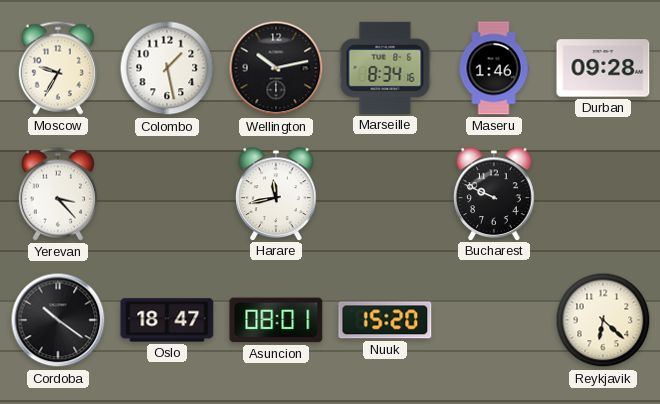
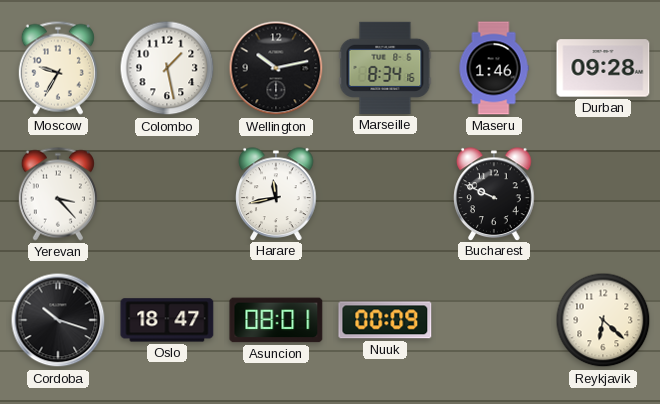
Cordoba: 10:21 -> 10:18 (58, 320)
Nuuk: 15:20 -> 00:09 (385, 320)
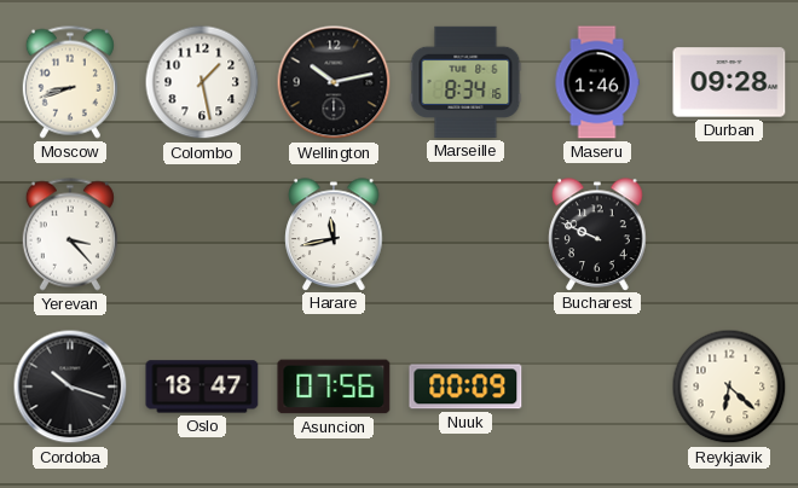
Moscow: 9:35 -> 8:42 (70, 82)
Asuncion: 08:01 -> 07:56 (334, 387)
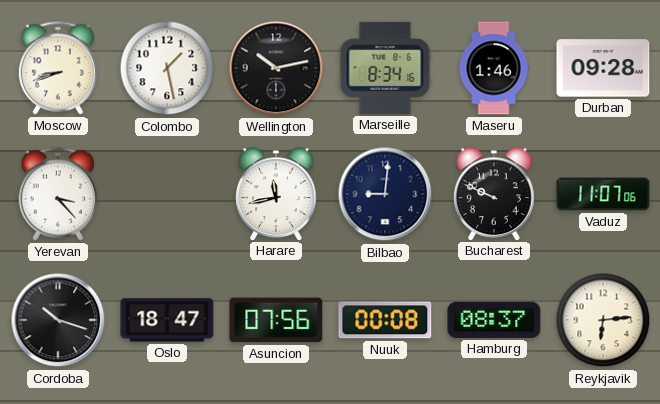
Bilbao: none -> 9:01 (385, 194)
Vaduz: none -> 11:07 (603, 194)
Nuuk: 00:09 -> 00:08 (385, 320)
Hamburg: none -> 08:37 (494, 320)
Reykjavik: 6:22 -> 6:14 (603, 320)
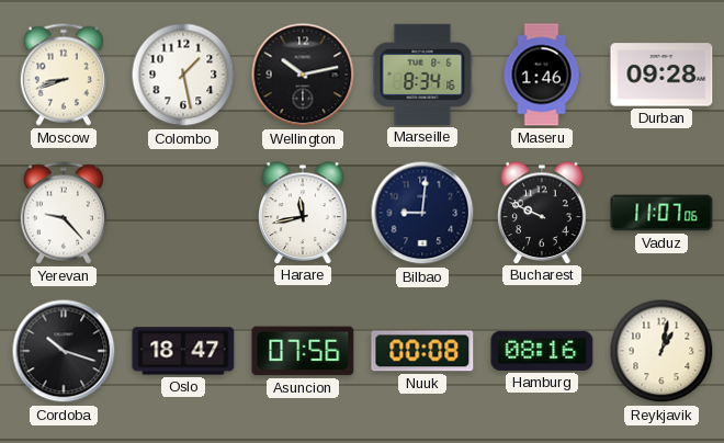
Yerevan: 3:23 -> 9:23 (64, 213)
Hamburg: 08:37 -> 08:16 (542, 351)
Reykjavik: 6:14 -> 1:02 (661, 351)
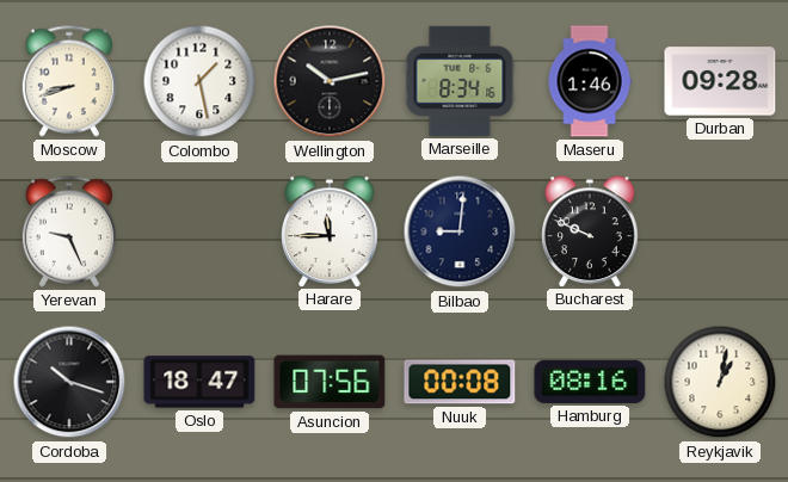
Yerevan: 9:23 -> 9:26 (69, 231)
Harare: 11:43 -> 11:45 (330, 231)
Vaduz: 11:07 -> none (661, 213)
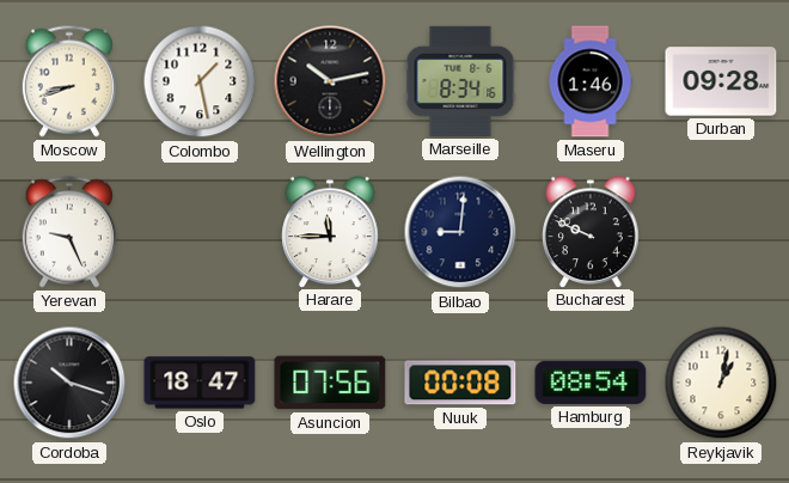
Hamburg: 08:16 -> 08:54 (591, 383)
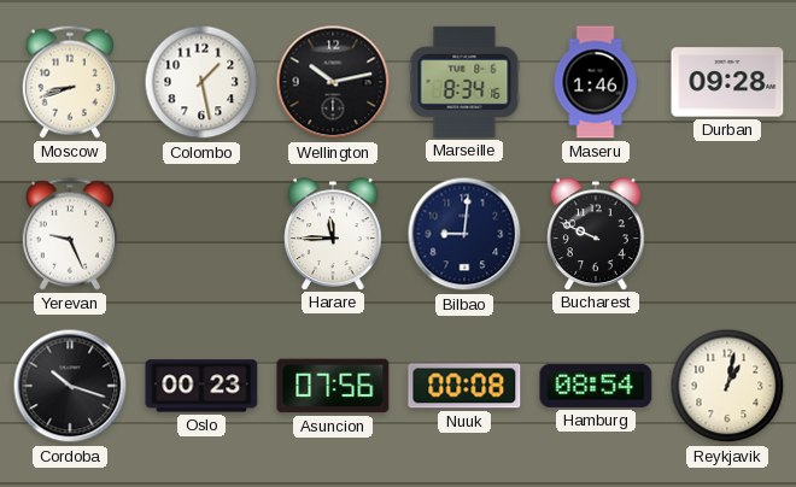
Oslo: 18:47 -> 00:23 (201, 386)
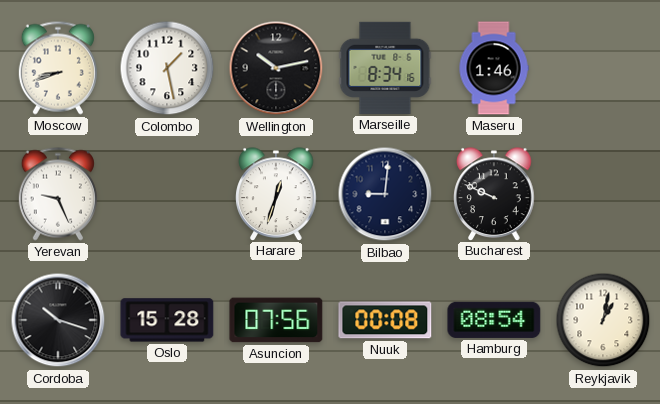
Durban: 09:28 -> none (727, 82)
Harare: 11:45 -> 12:33 (276, 194)
Oslo: 00:23 -> 15:28 (167, 320)
